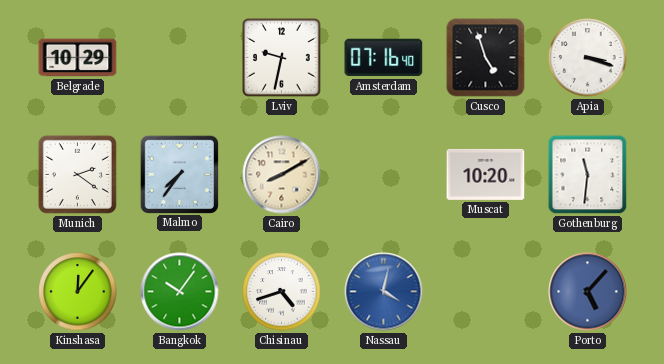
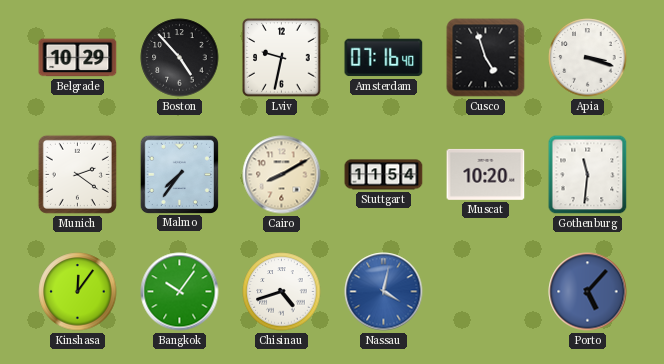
Boston: none -> 4:53 (180, 58)
Stuttgart: none -> 11:54 (384, 175)
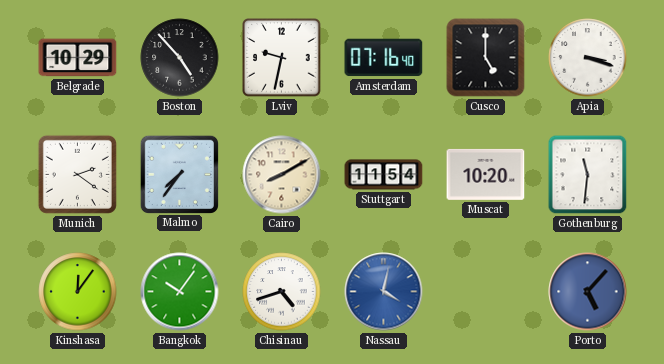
Cusco: 4:57 -> 5:00 (486, 58)
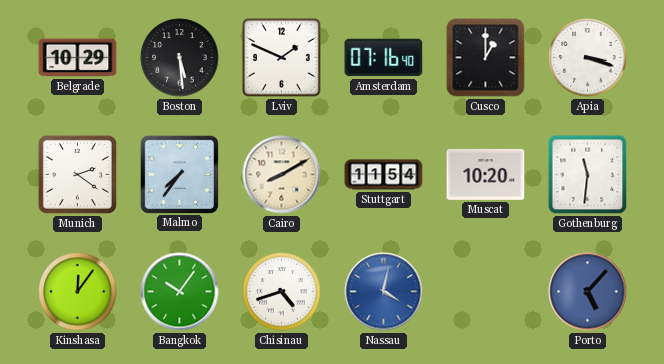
Boston: 4:53 -> 5:29 (180, 58)
Lviv: 9:32 -> 1:49 (282, 58)
Cusco: 5:00 -> 1:00 (486, 58)
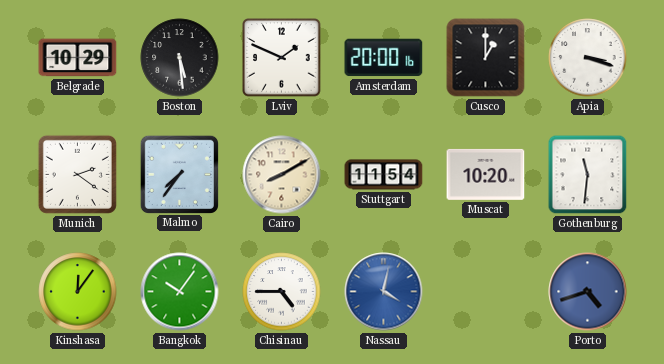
Amsterdam: 07:16 -> 20:00 (384, 58)
Chisinau: 4:42 -> 4:45 (282, 292)
Porto: 5:07 -> 4:42 (588, 292)
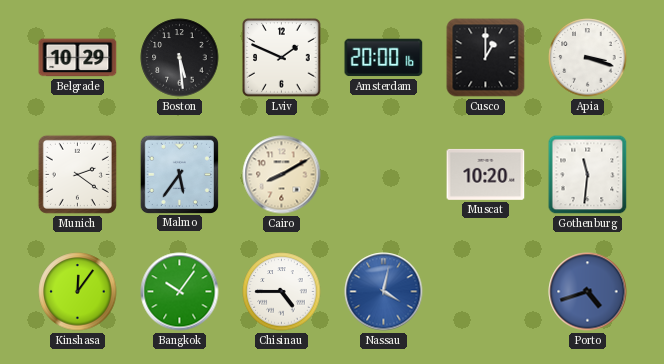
Malmo: 7:36 -> 5:36 (179, 174)
Stuttgart: 11:54 -> none (384, 175)
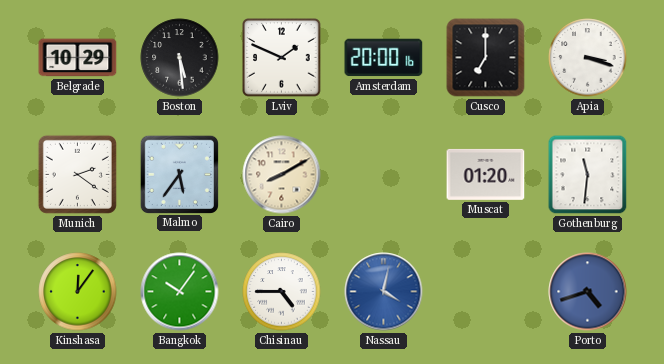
Cusco: 1:00 -> 7:00 (486, 58)
Muscat: 10:20 -> 01:20 (486, 174)
